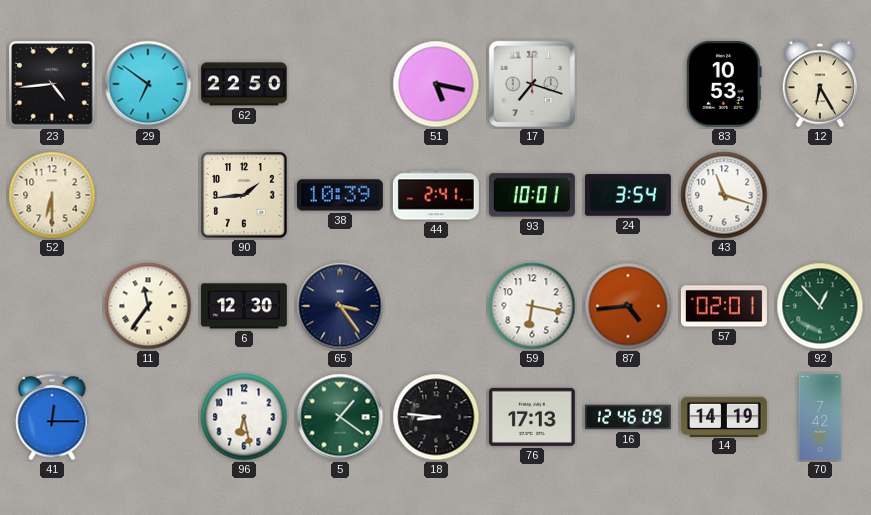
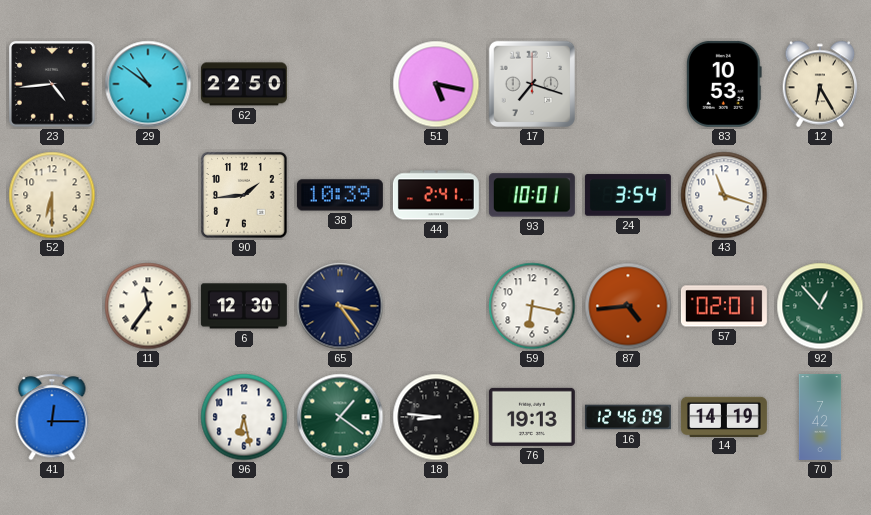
29: 6:51 -> 10:51 (148, 84)
76: 17:13 -> 19:13 (532, 417)
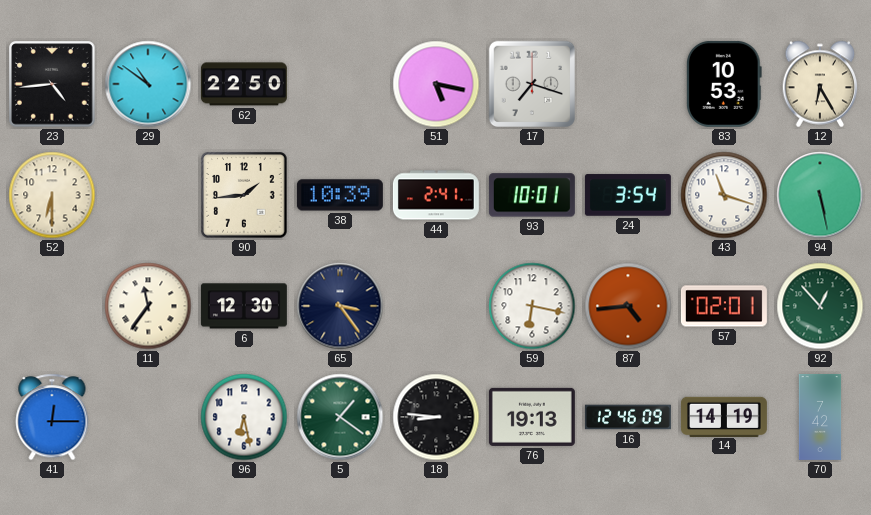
94: none -> 5:28 (820, 195)
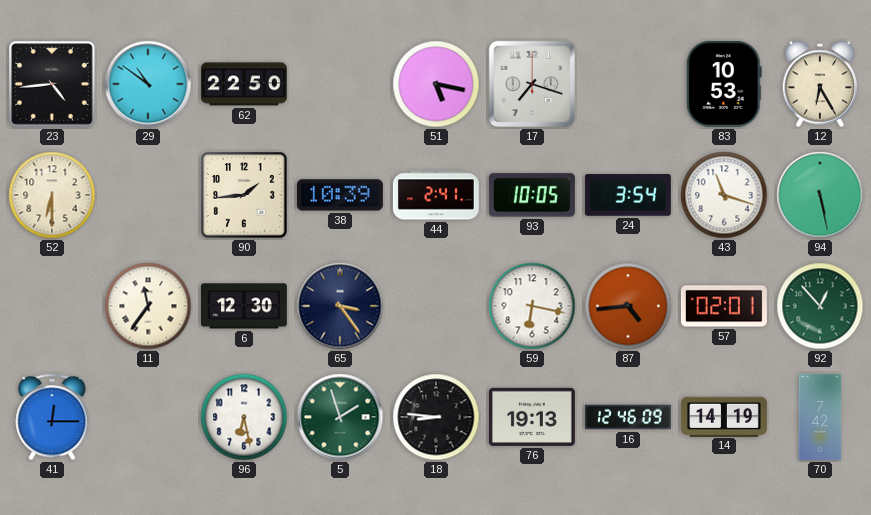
93: 10:01 -> 10:05 (532, 195)
5: 1:21 -> 1:57 (340, 417)
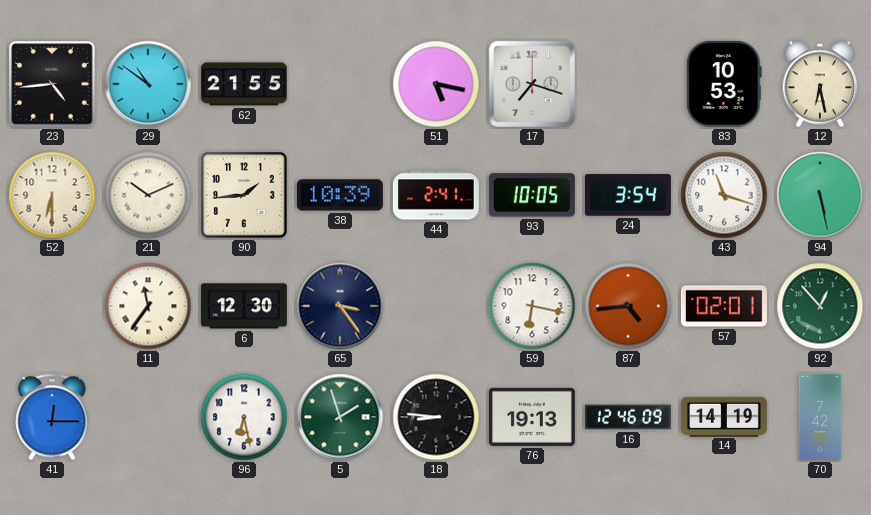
62: 22:50 -> 21:55 (244, 84)
12: 6:25 -> 6:28 (820, 84)
21: none -> 10:11 (148, 195)
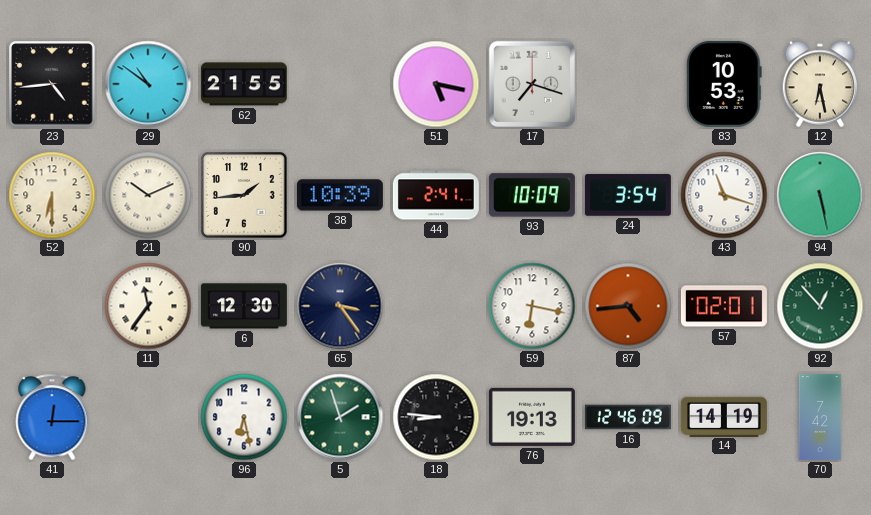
93: 10:05 -> 10:09 (532, 195)
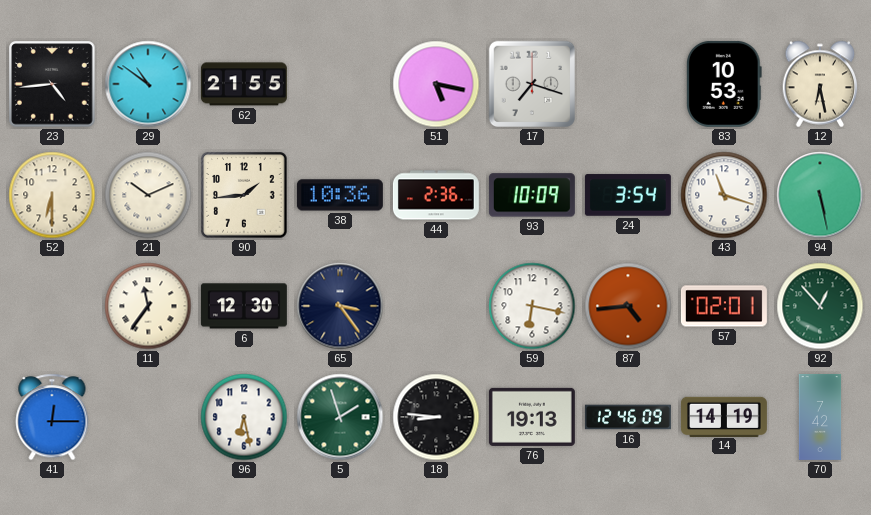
38: 10:39 -> 10:36 (340, 195)
44: 2:41 -> 2:36 (436, 195)
